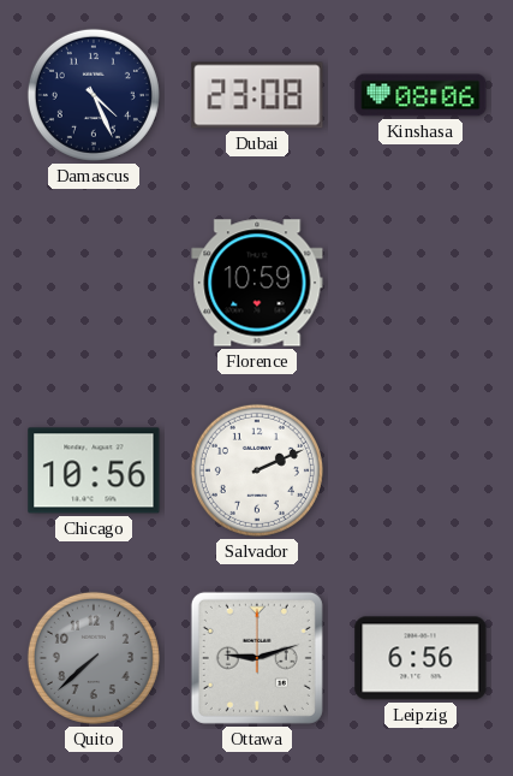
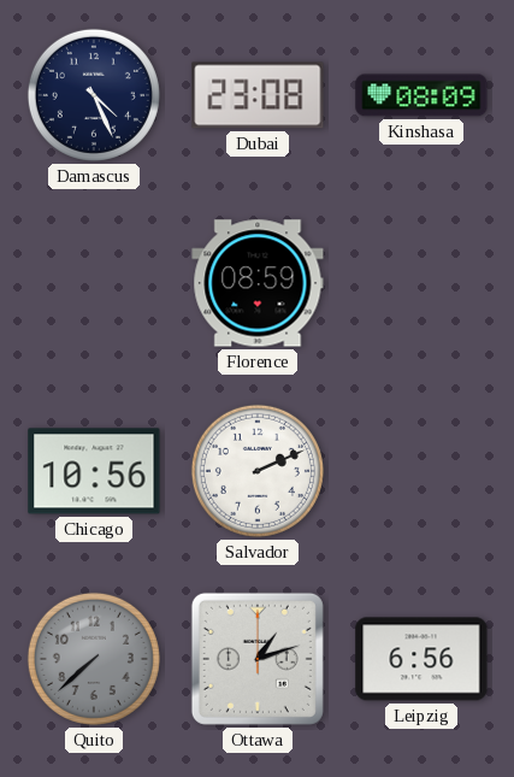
Kinshasa: 08:06 -> 08:09 (421, 95)
Florence: 10:59 -> 08:59 (258, 283)
Ottawa: 9:12 -> 1:12 (258, 659)
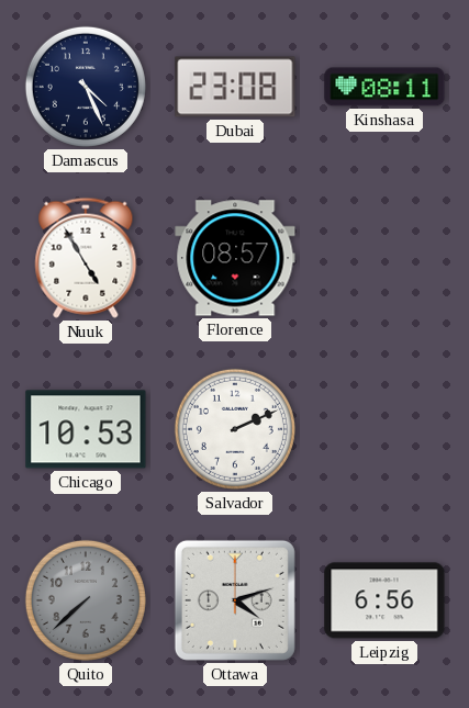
Kinshasa: 08:09 -> 08:11 (384, 87)
Nuuk: none -> 4:55 (86, 258)
Florence: 08:59 -> 08:57 (235, 258)
Chicago: 10:56 -> 10:53 (86, 429)
Ottawa: 1:12 -> 4:12 (235, 600)
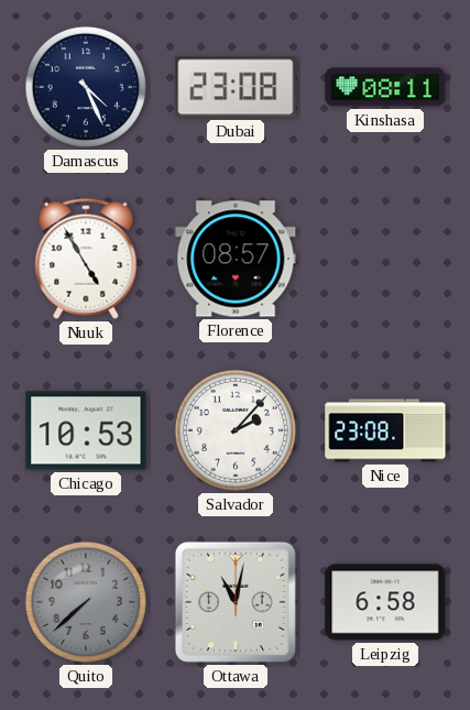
Salvador: 2:11 -> 2:07 (236, 430)
Nice: none -> 23:08 (385, 430)
Ottawa: 4:12 -> 11:02 (236, 602)
Leipzig: 6:56 -> 6:58 (385, 602)
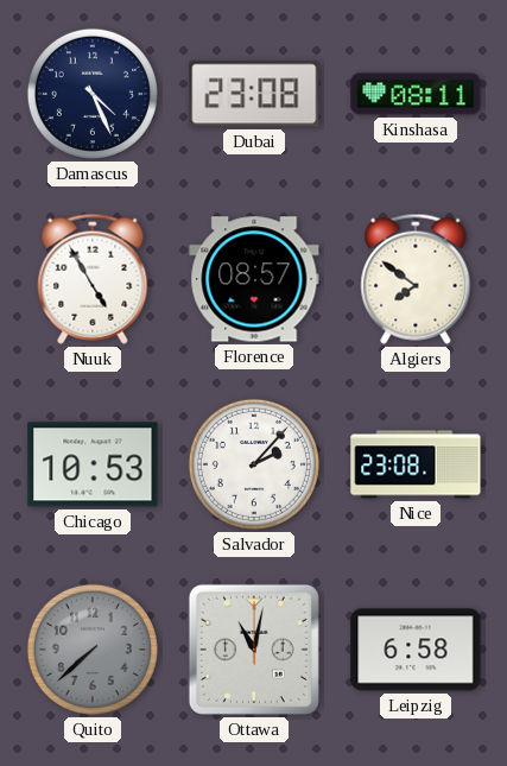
Algiers: none -> 7:51 (416, 279)
